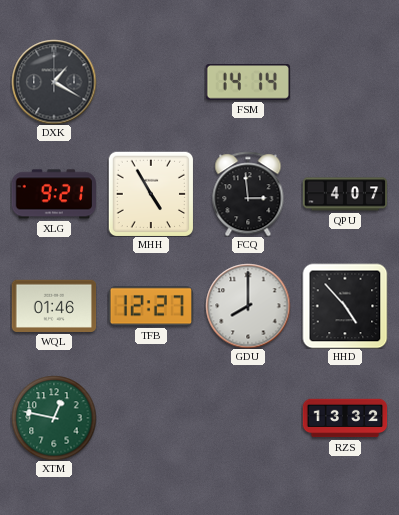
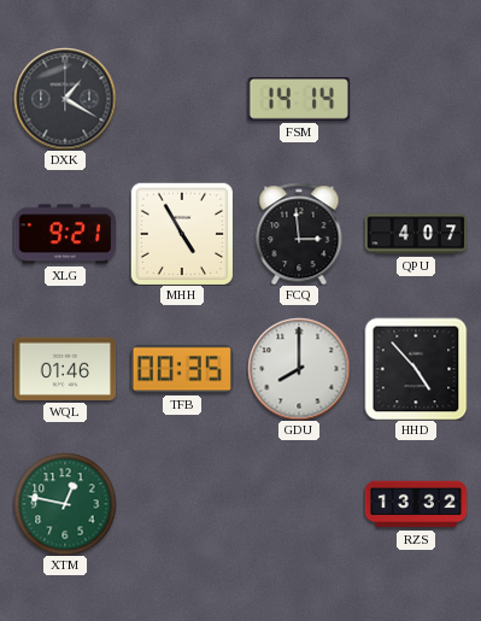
TFB: 12:27 -> 00:35 (181, 369)
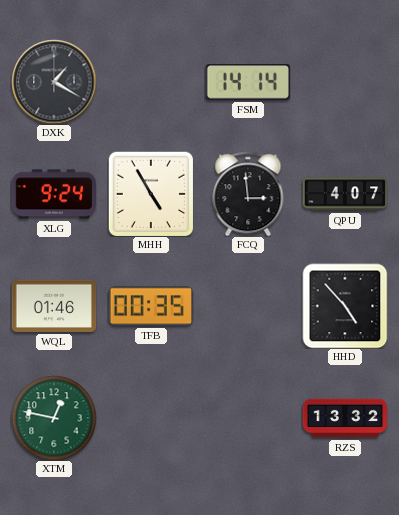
XLG: 9:21 -> 9:24 (53, 194)
GDU: 8:00 -> none (299, 369)
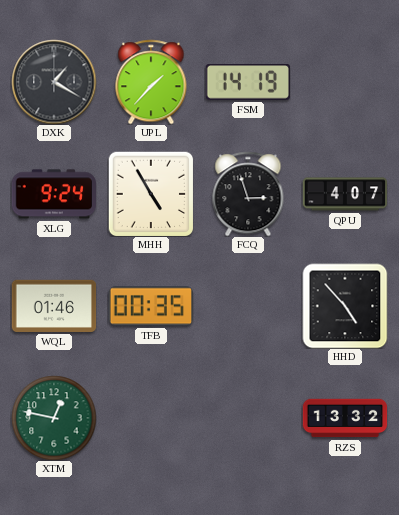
UPL: none -> 1:37 (151, 82)
FSM: 14:14 -> 14:19 (247, 82)
FCQ: 2:59 -> 2:57 (248, 194)
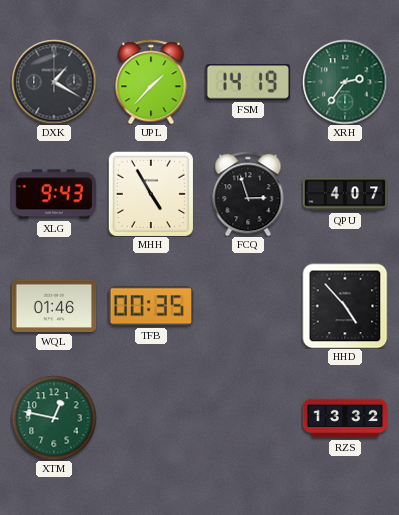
XRH: none -> 2:36 (345, 82)
XLG: 9:24 -> 9:43 (53, 194)
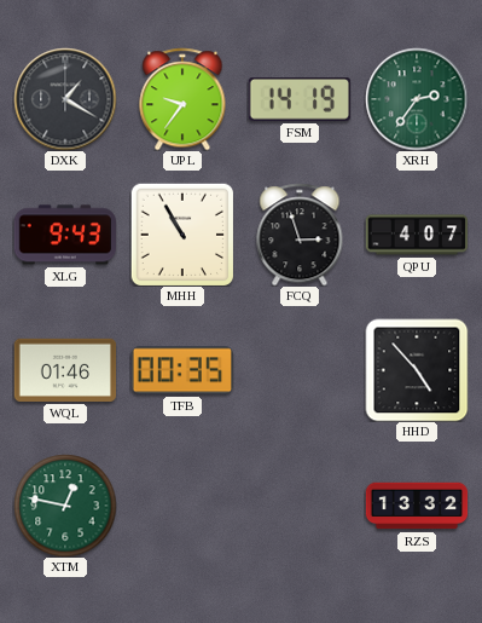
UPL: 1:37 -> 9:36 (182, 99)
MHH: 4:55 -> 10:55 (182, 235)
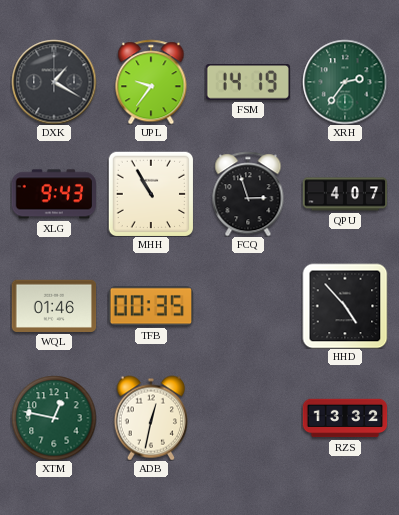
ADB: none -> 12:32 (150, 418)
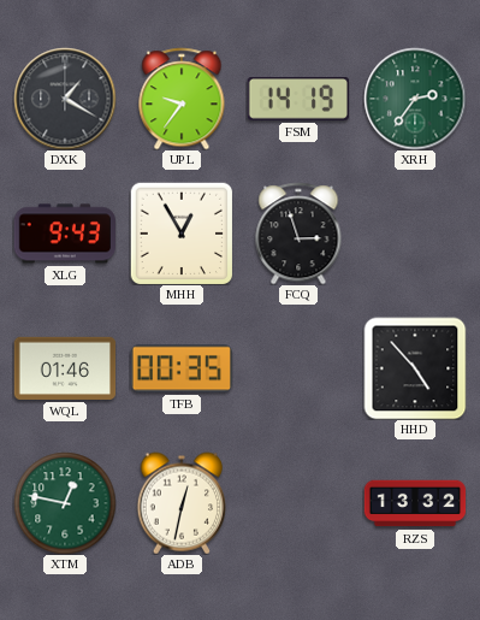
MHH: 10:55 -> 12:55 (182, 234)
QPU: 4:07 -> none (345, 194)
